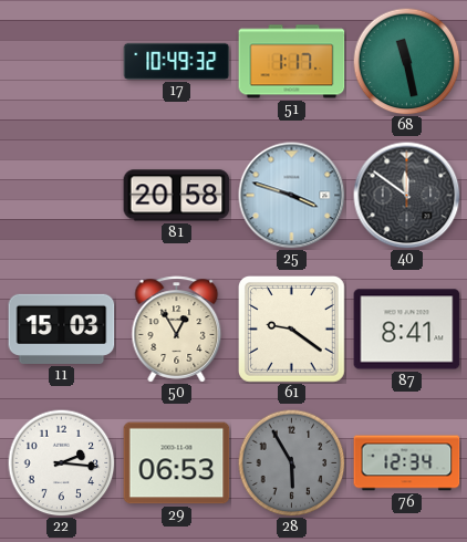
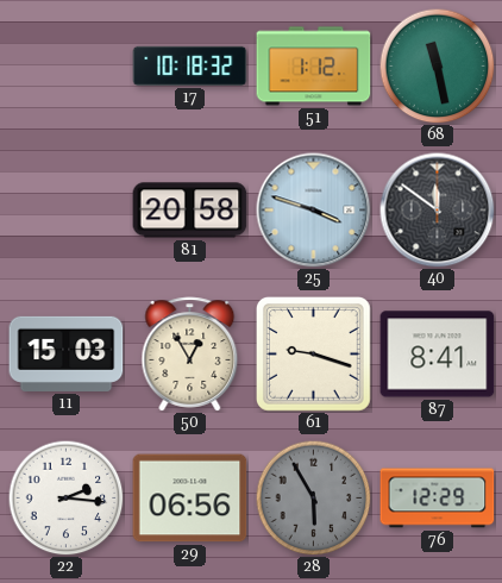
17: 10:49 -> 10:18 (190, 65)
51: 1:17 -> 1:12 (314, 67)
61: 9:21 -> 9:18 (314, 355)
29: 06:53 -> 06:56 (190, 499)
76: 12:34 -> 12:29 (438, 499)
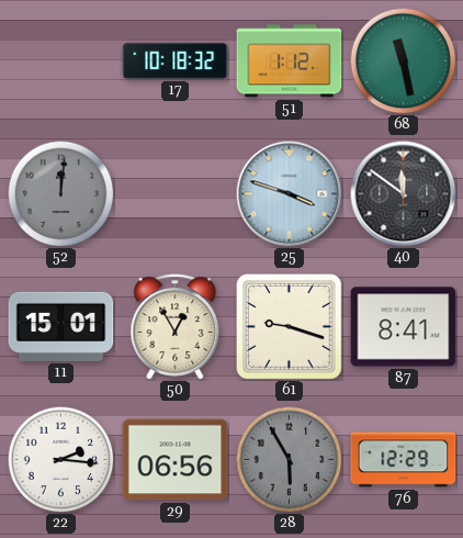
52: none -> 12:01 (60, 193)
81: 20:58 -> none (190, 211)
11: 15:03 -> 15:01 (61, 326)
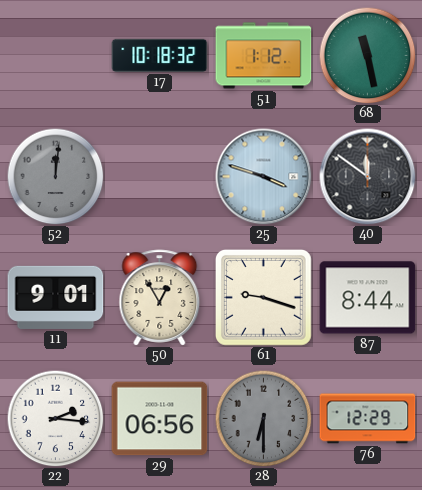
11: 15:01 -> 9:01 (56, 297)
87: 8:41 -> 8:44 (368, 298)
28: 5:55 -> 6:30 (263, 418)
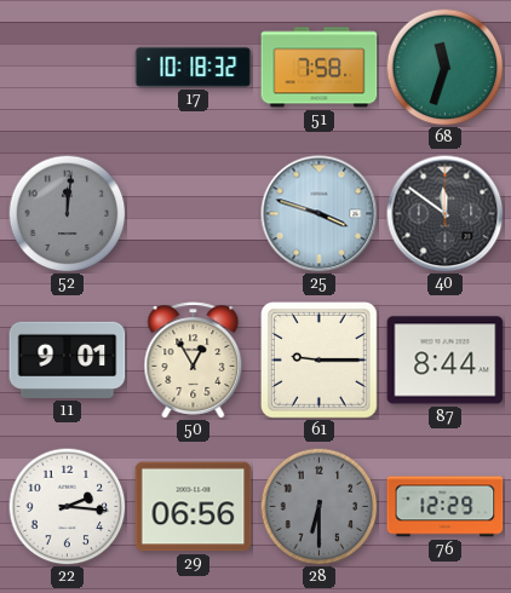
51: 1:12 -> 7:58 (320, 68)
68: 11:28 -> 11:33 (444, 67)
61: 9:18 -> 9:15 (320, 361)
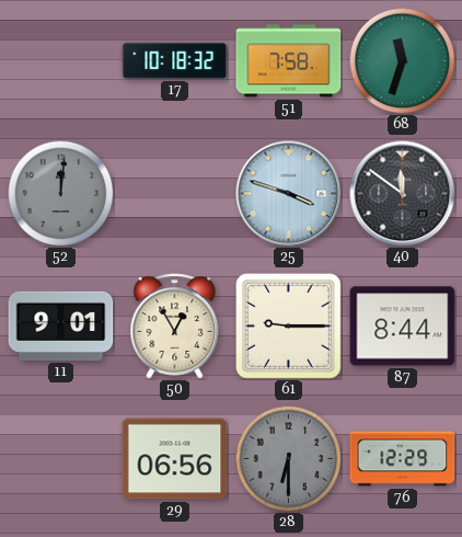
22: 2:16 -> none (67, 506)
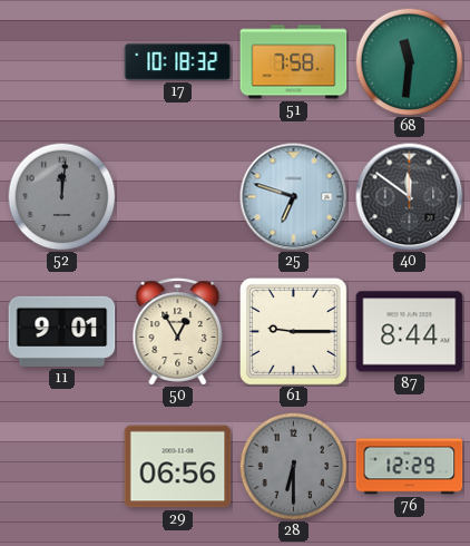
68: 11:33 -> 11:31 (409, 61)
25: 3:48 -> 6:48 (294, 197)
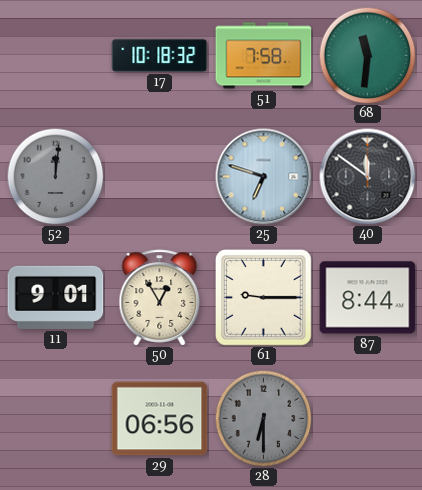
76: 12:29 -> none (410, 467)
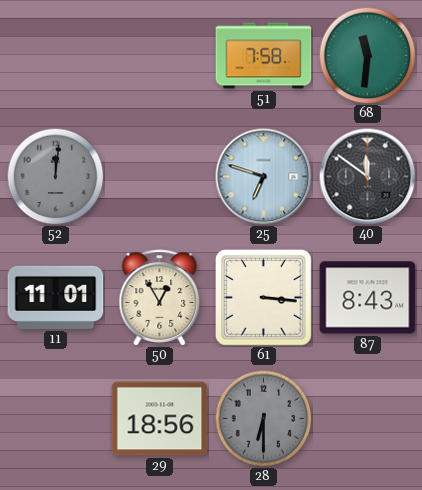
17: 10:18 -> none (160, 55)
11: 9:01 -> 11:01 (56, 297)
61: 9:15 -> 3:16 (264, 298)
87: 8:44 -> 8:43 (368, 298)
29: 06:56 -> 18:56 (160, 419)
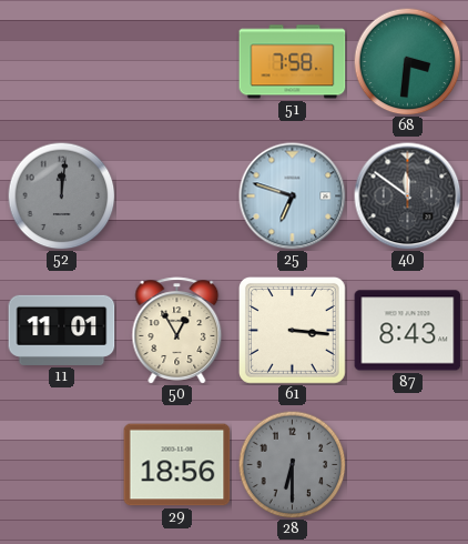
68: 11:31 -> 3:31 (407, 61)
